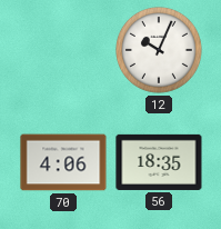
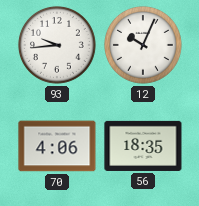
93: none -> 9:44 (57, 45)
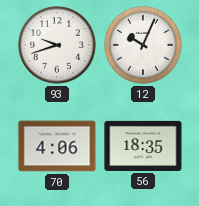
93: 9:44 -> 9:42 (57, 45)
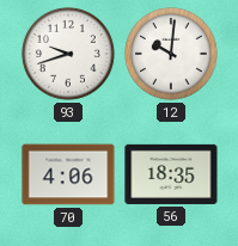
12: 10:04 -> 10:01 (171, 54)
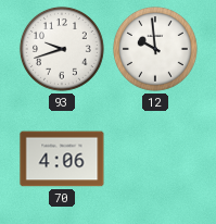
12: 10:01 -> 9:59 (155, 49)
56: 18:35 -> none (171, 174)
